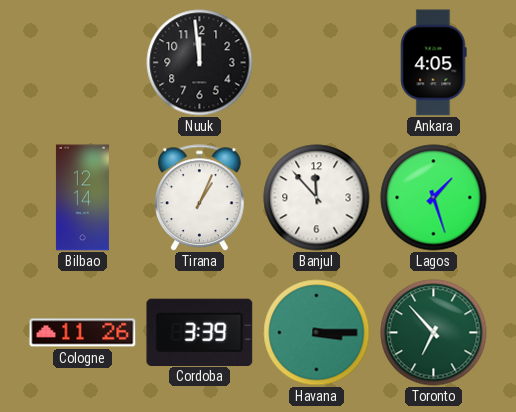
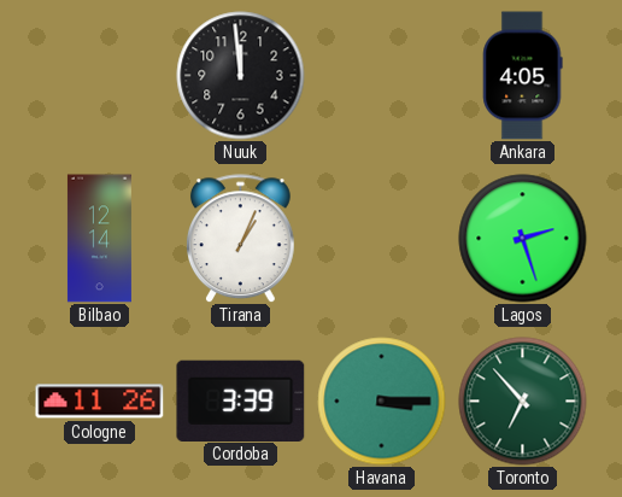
Banjul: 11:53 -> none (317, 198)
Lagos: 1:27 -> 2:27 (523, 239)
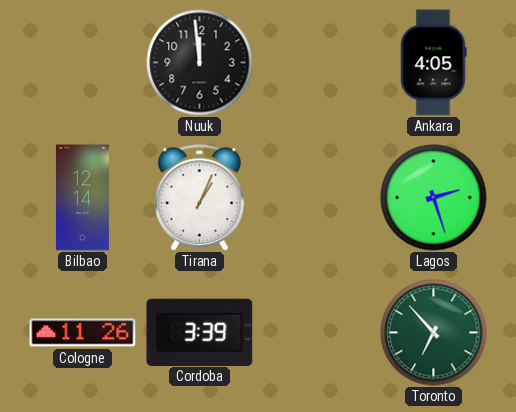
Havana: 3:15 -> none (382, 402)
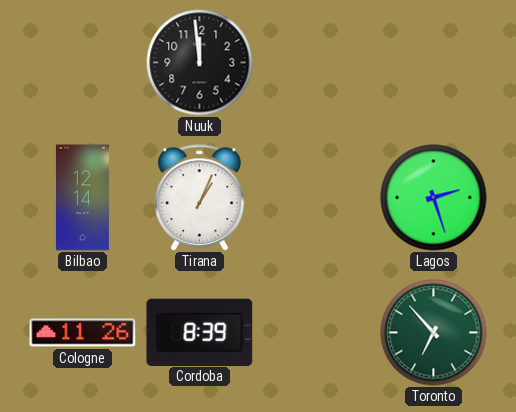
Ankara: 4:05 -> none (434, 63)
Cordoba: 3:39 -> 8:39 (200, 332)
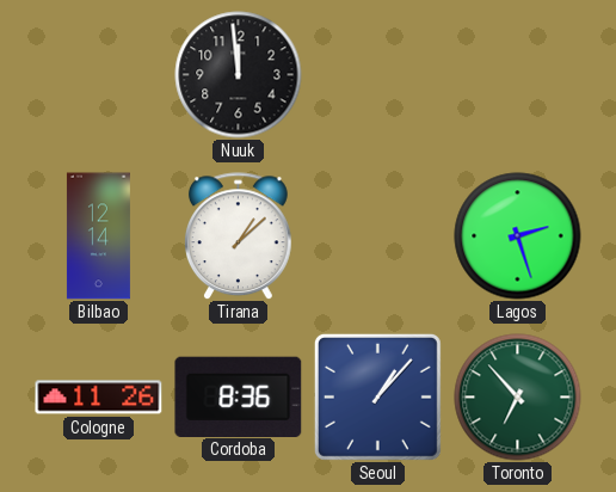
Tirana: 1:04 -> 1:08 (238, 236)
Cordoba: 8:39 -> 8:36 (239, 396)
Seoul: none -> 1:07 (377, 396)
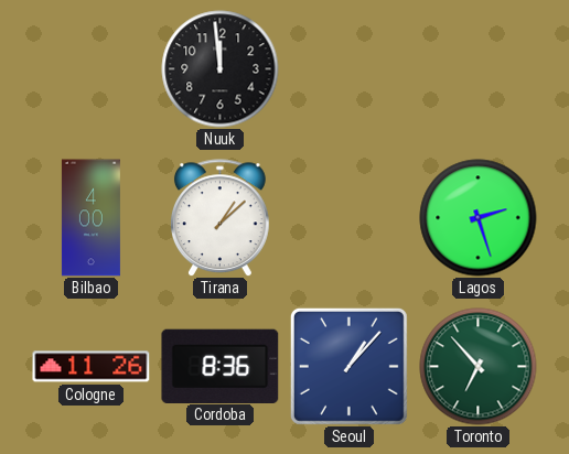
Bilbao: 12:14 -> 4:00 (90, 218)
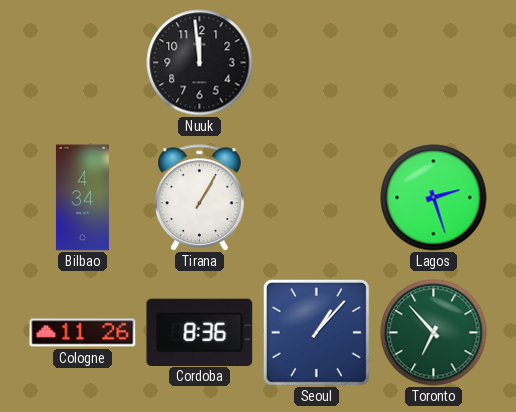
Bilbao: 4:00 -> 4:34 (82, 198)
Tirana: 1:08 -> 1:05 (199, 198)
